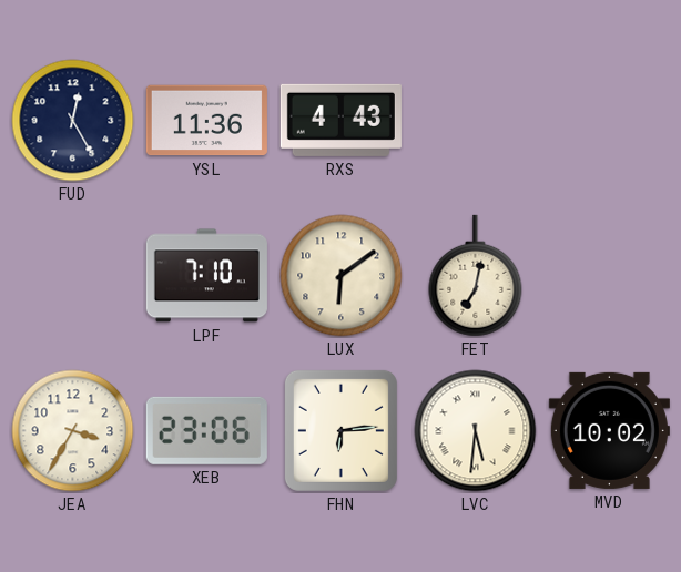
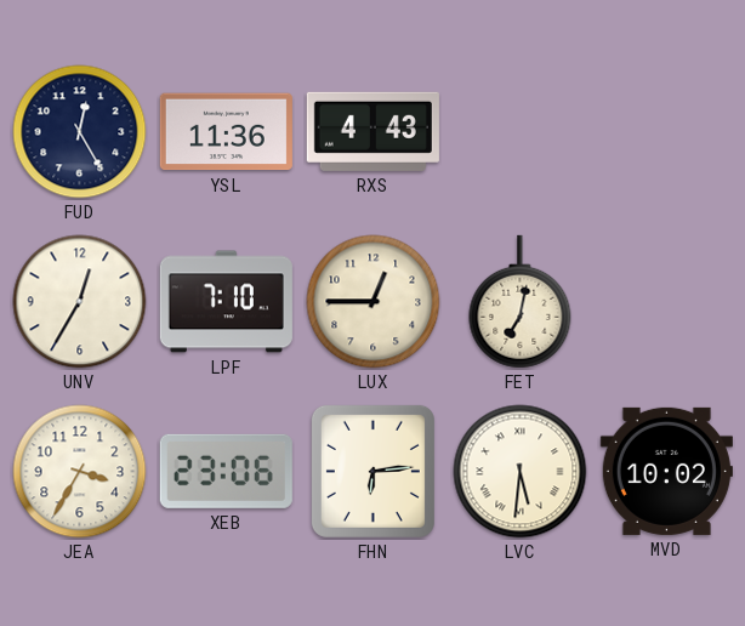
UNV: none -> 12:35 (80, 302)
LUX: 6:09 -> 12:45 (374, 302)
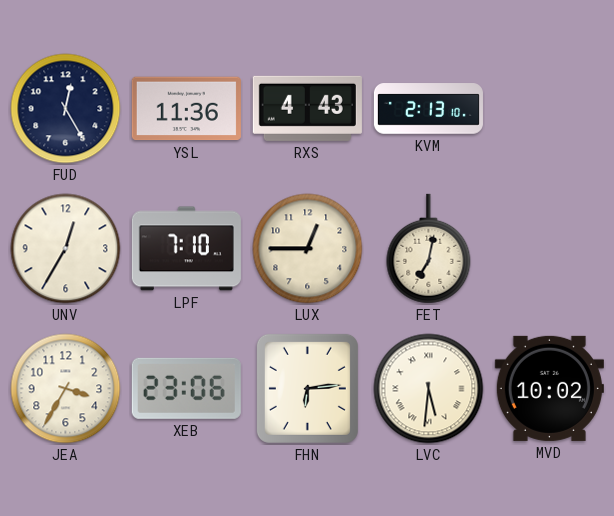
KVM: none -> 2:13 (428, 109)
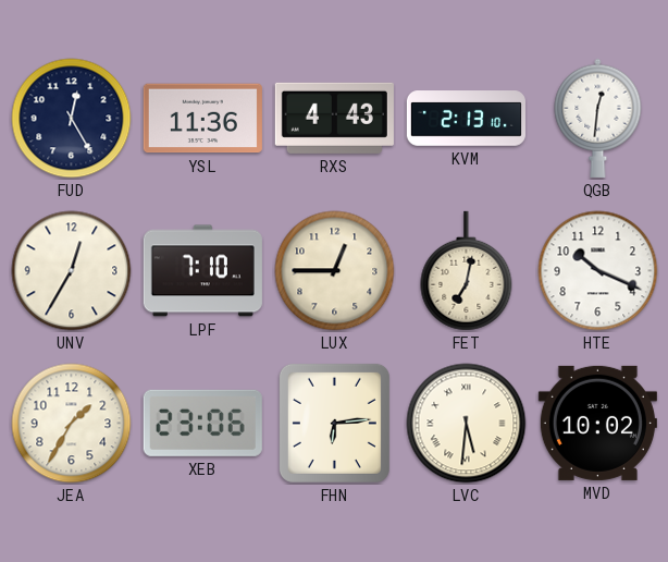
QGB: none -> 12:31 (598, 118)
HTE: none -> 10:19 (598, 271)
JEA: 3:35 -> 1:35 (72, 424)
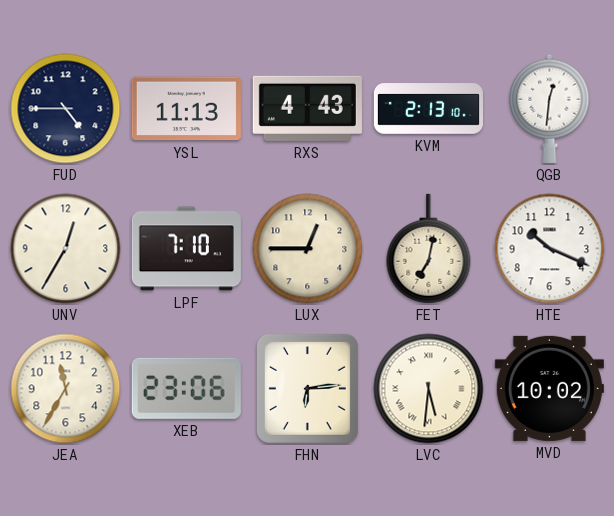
FUD: 12:25 -> 4:45 (66, 109)
YSL: 11:36 -> 11:13 (186, 109)
JEA: 1:35 -> 11:35 (66, 389)
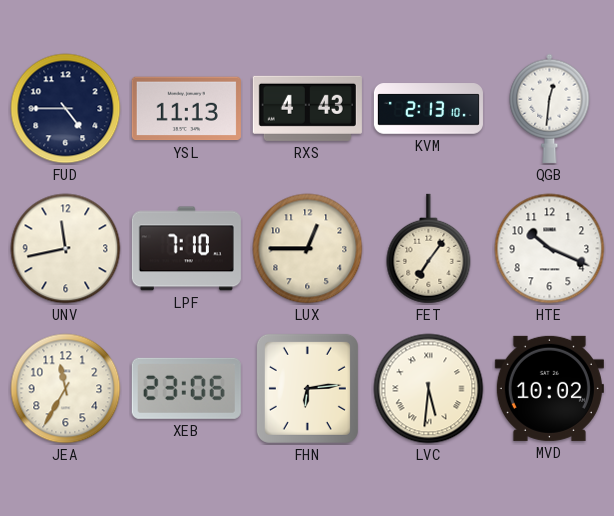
UNV: 12:35 -> 11:43 (66, 249)
FET: 7:02 -> 7:06 (429, 249)
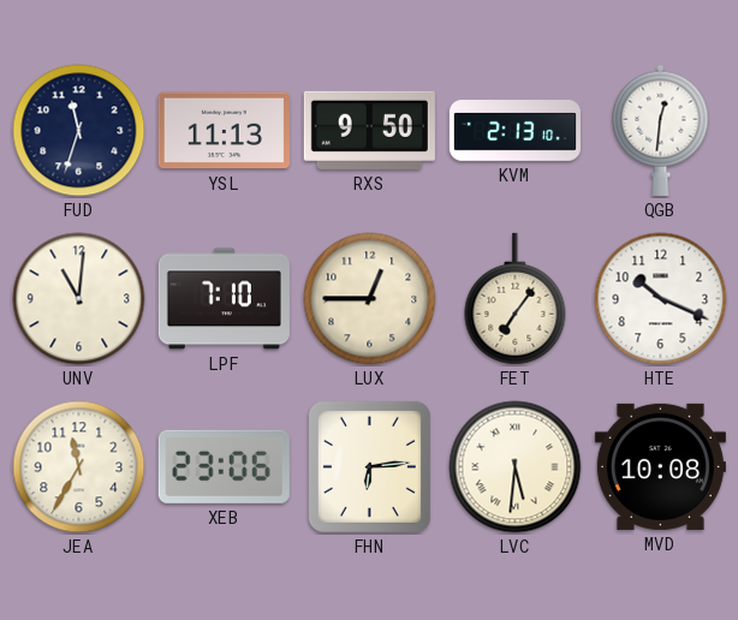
FUD: 4:45 -> 11:33 (79, 131)
RXS: 4:43 -> 9:50 (369, 130)
UNV: 11:43 -> 11:01 (79, 299)
MVD: 10:02 -> 10:08 (660, 466)
